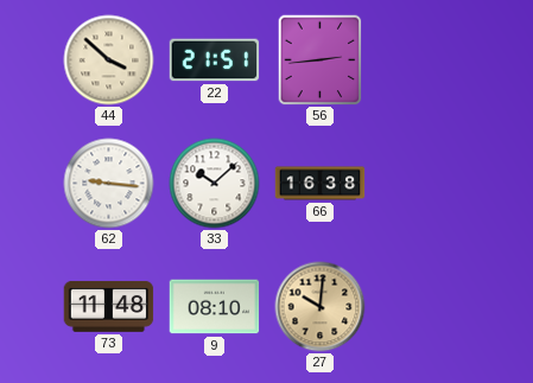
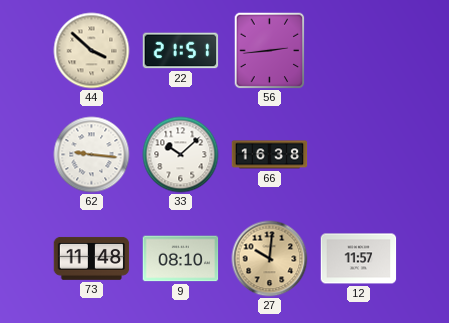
12: none -> 11:57 (359, 259)
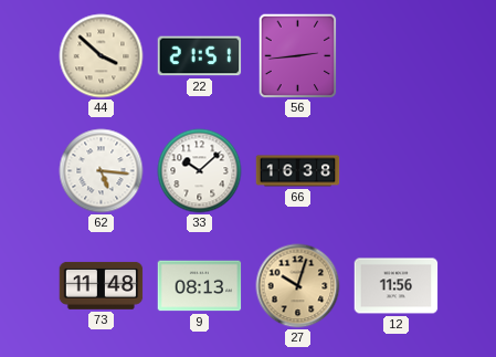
62: 9:16 -> 5:16 (102, 171)
9: 08:10 -> 08:13 (200, 286)
27: 10:01 -> 10:03 (298, 286)
12: 11:57 -> 11:56 (397, 286)
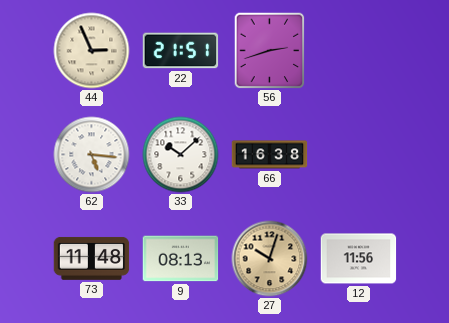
44: 3:52 -> 2:56 (92, 51)
56: 2:44 -> 2:42 (270, 51)
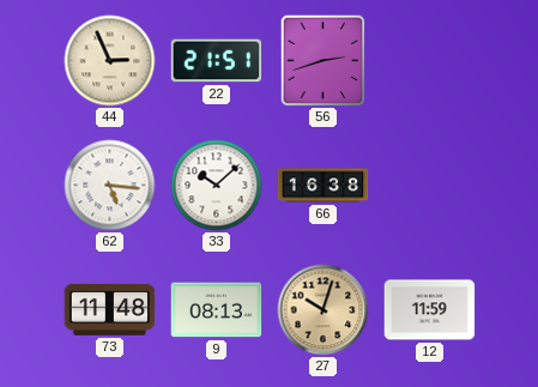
12: 11:56 -> 11:59 (430, 310)
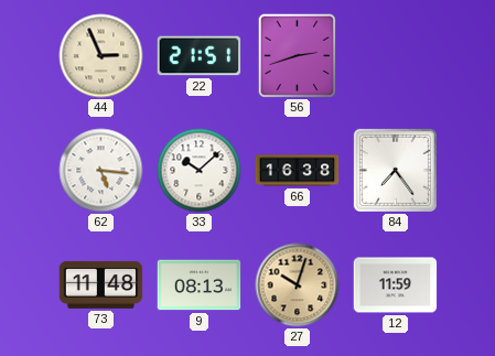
84: none -> 7:24 (395, 170)
